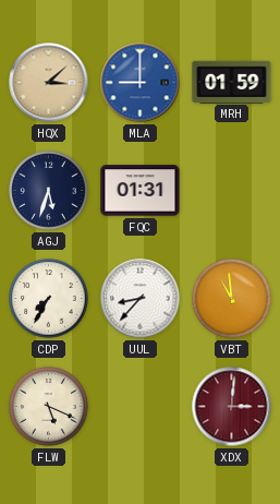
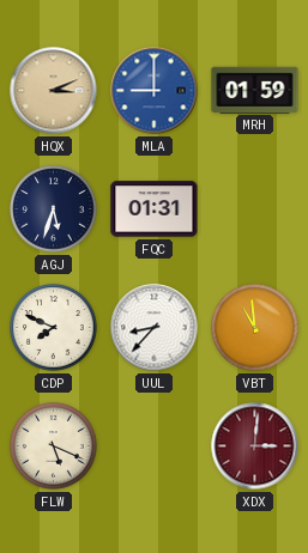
HQX: 3:08 -> 3:11 (54, 91)
CDP: 7:35 -> 7:49 (54, 328)
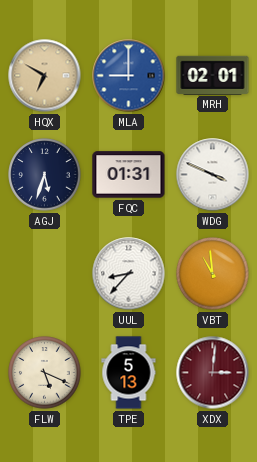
HQX: 3:11 -> 6:50 (45, 76)
MRH: 01:59 -> 02:01 (213, 75)
WDG: none -> 3:49 (213, 175)
CDP: 7:49 -> none (54, 328)
TPE: none -> 5:13 (129, 373)
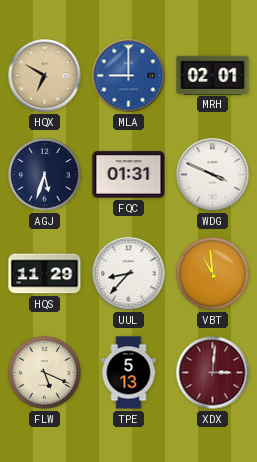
HQS: none -> 11:29 (45, 274)
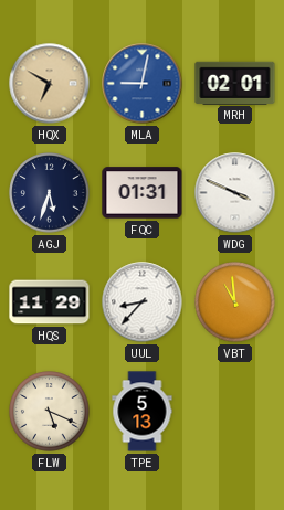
MLA: 9:00 -> 9:02 (143, 84)
XDX: 3:01 -> none (213, 373)
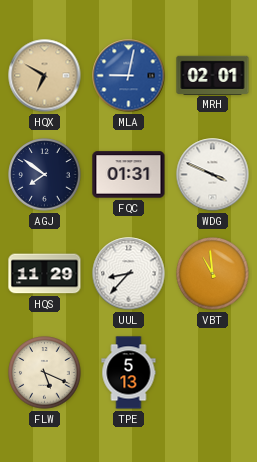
AGJ: 5:33 -> 7:51 (45, 175)
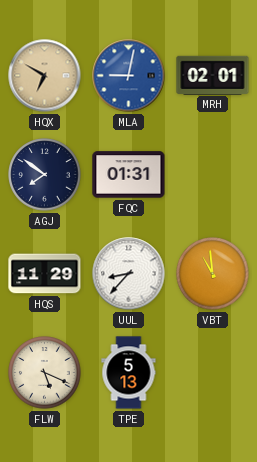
WDG: 3:49 -> none (213, 175)
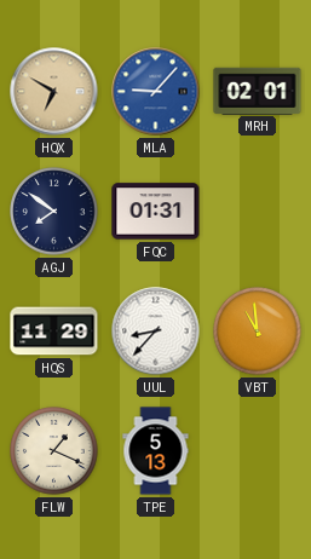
MLA: 9:02 -> 9:07 (156, 92)
FLW: 5:19 -> 1:19 (54, 451)
